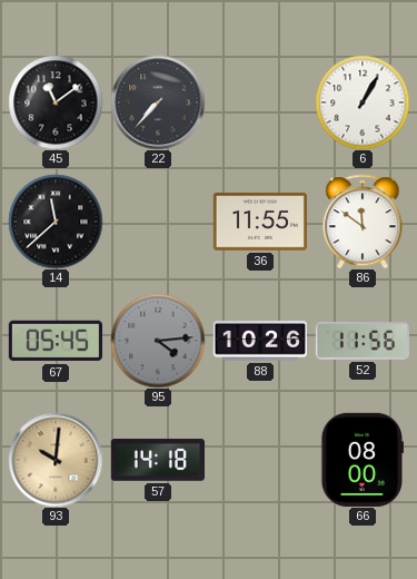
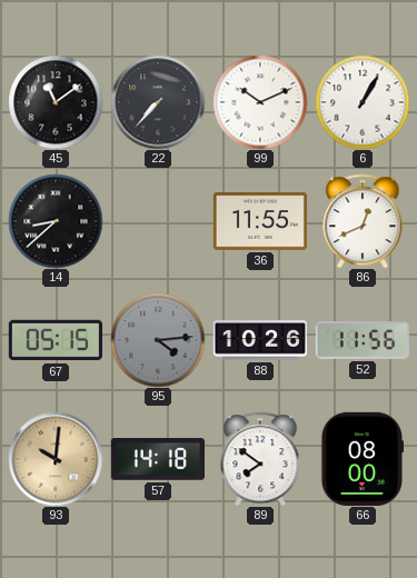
99: none -> 10:11 (260, 102)
14: 11:38 -> 8:38 (56, 221)
86: 11:51 -> 12:41 (363, 221)
67: 05:45 -> 05:15 (54, 340)
89: none -> 7:51 (260, 459)
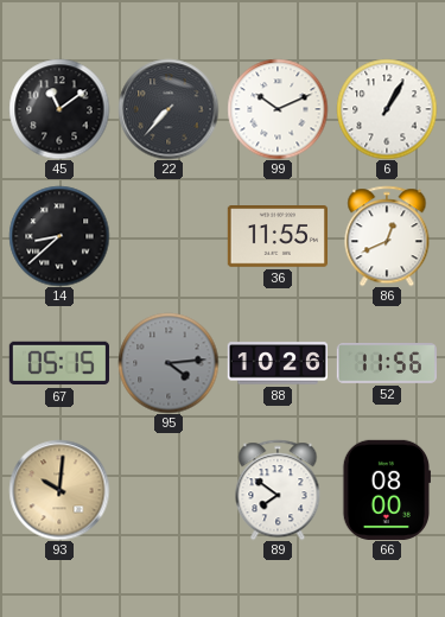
57: 14:18 -> none (157, 459)
